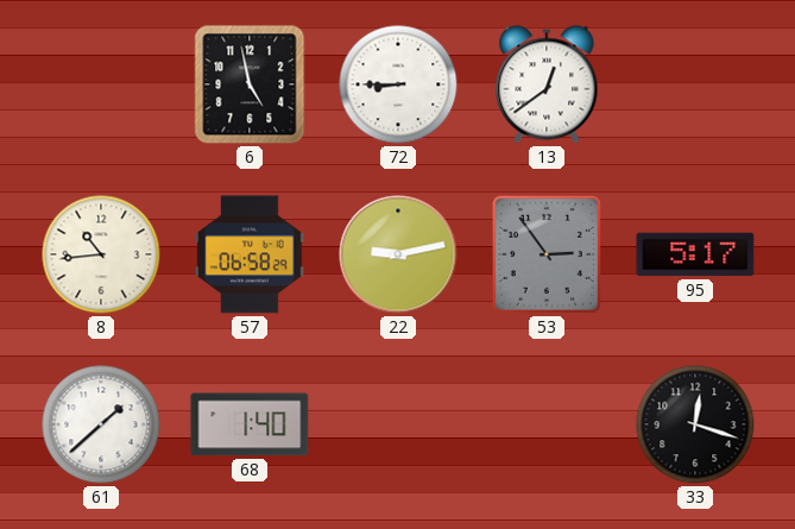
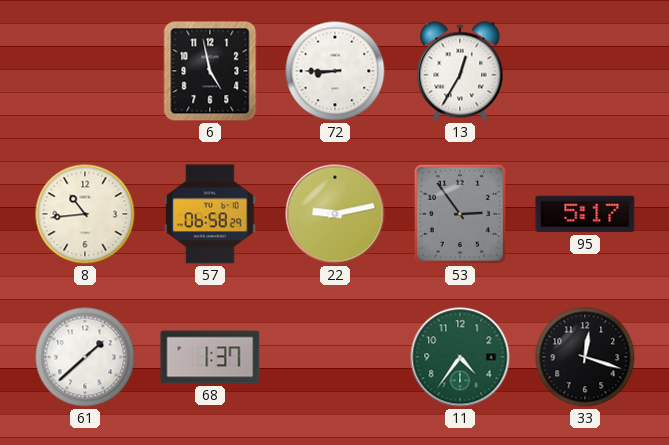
13: 12:39 -> 12:35 (460, 71)
68: 1:40 -> 1:37 (210, 357)
11: none -> 4:36 (460, 357)
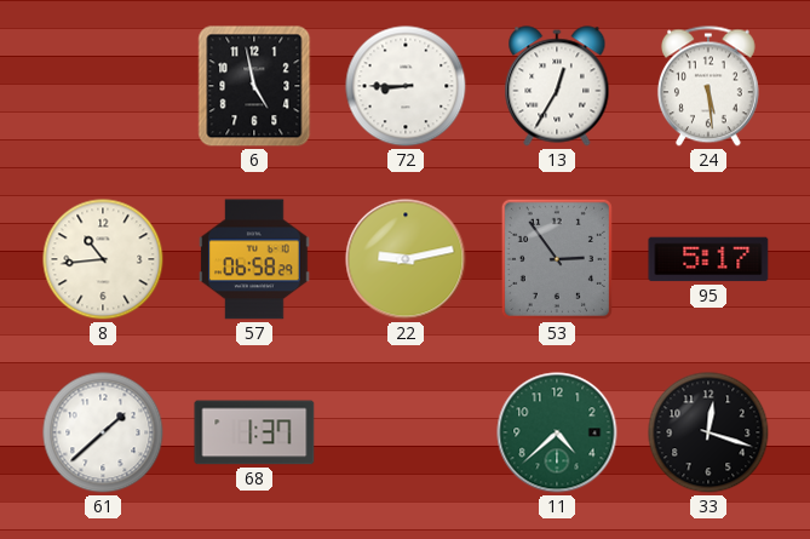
24: none -> 5:29 (708, 86)
11: 4:36 -> 4:38 (557, 432)
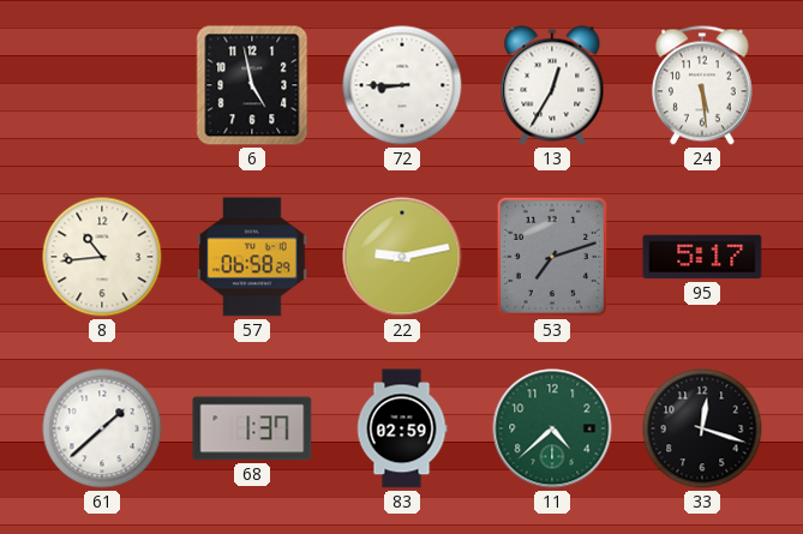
53: 2:54 -> 7:12 (552, 257)
83: none -> 02:59 (402, 428)
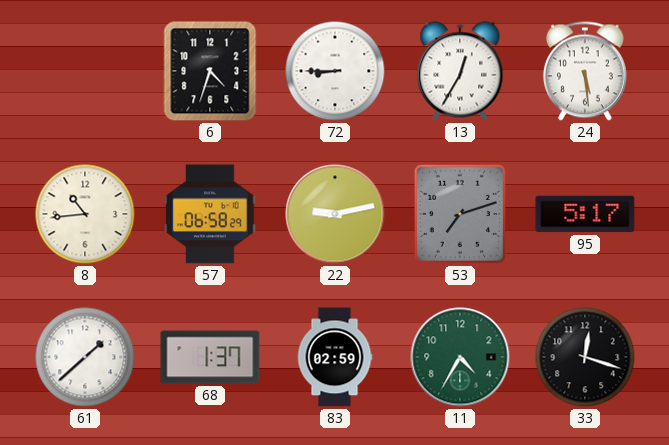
6: 4:58 -> 4:33 (210, 71)
11: 4:38 -> 4:35 (460, 357)
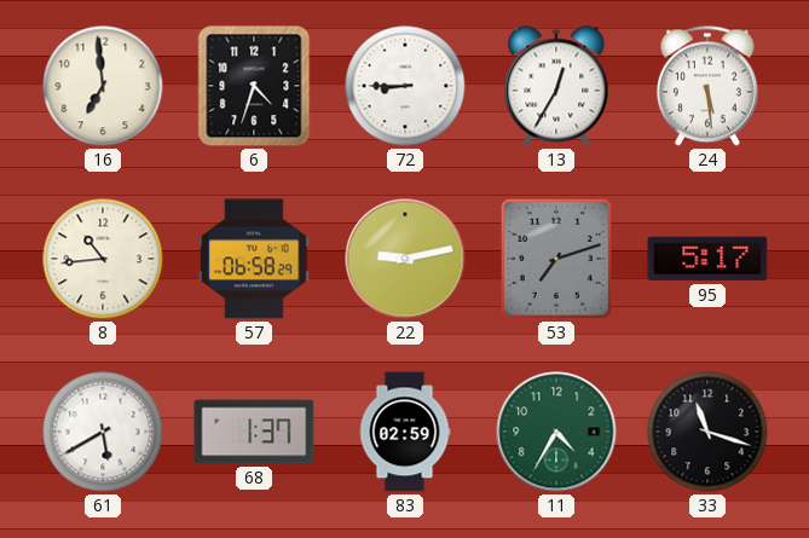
16: none -> 6:59 (103, 86)
61: 1:38 -> 5:40 (103, 432)
33: 12:18 -> 11:18 (707, 432)
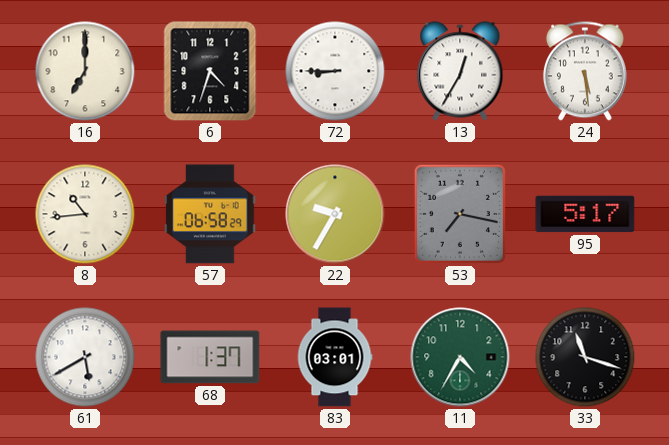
16: 6:59 -> 7:00 (85, 71)
22: 9:13 -> 9:35 (335, 214)
53: 7:12 -> 7:17 (460, 214)
83: 02:59 -> 03:01 (335, 357)
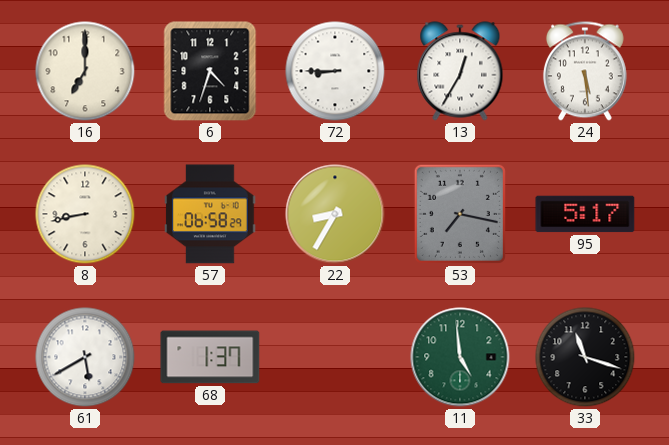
8: 10:44 -> 8:43 (85, 214)
22: 9:35 -> 8:35 (335, 214)
83: 03:01 -> none (335, 357)
11: 4:35 -> 4:59 (460, 357)
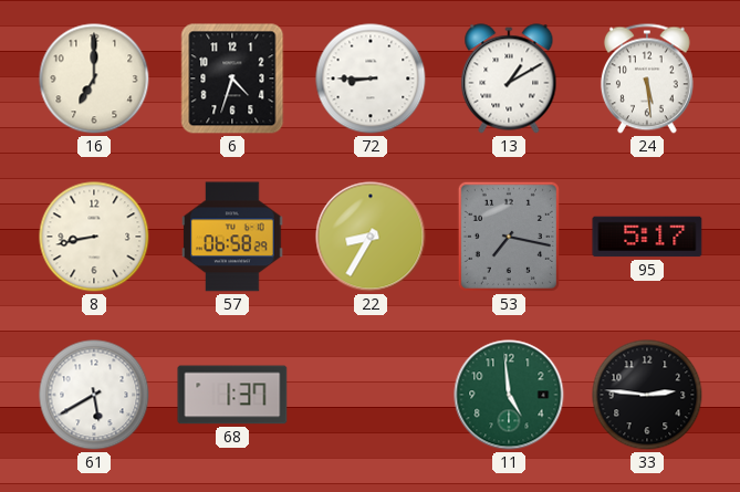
13: 12:35 -> 1:10 (509, 78)
33: 11:18 -> 2:46 (647, 395)
